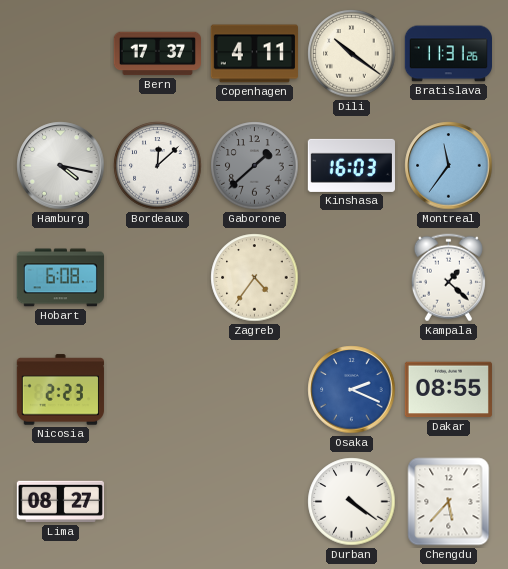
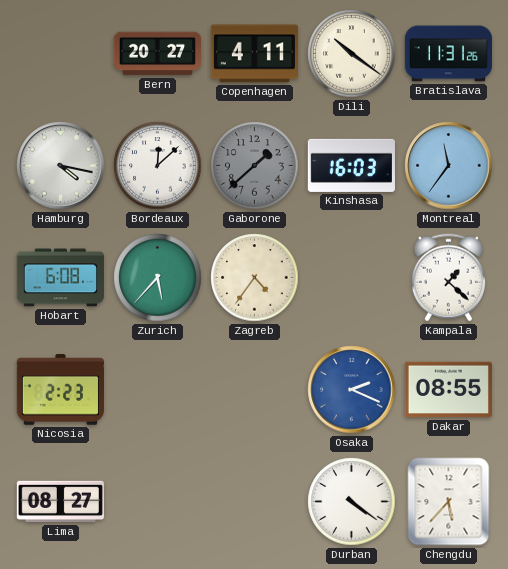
Bern: 17:37 -> 20:27 (157, 54)
Zurich: none -> 5:37 (158, 278)
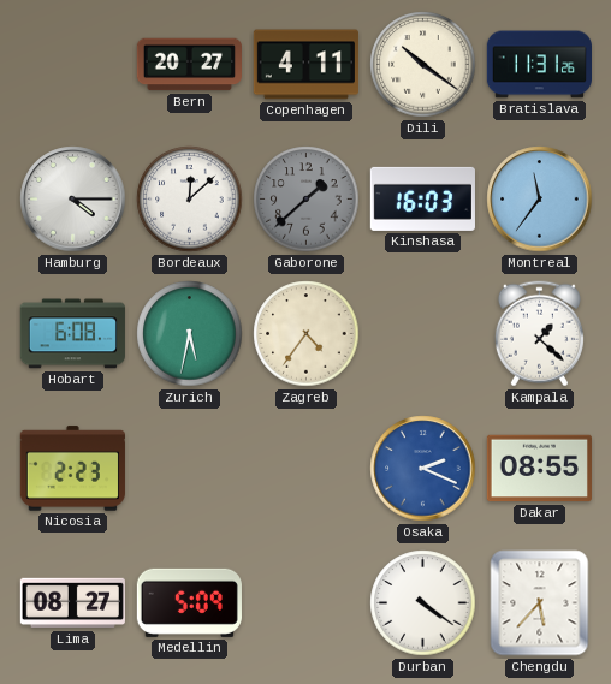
Hamburg: 4:17 -> 4:15 (73, 200)
Zurich: 5:37 -> 5:32 (190, 334)
Medellin: none -> 5:09 (189, 602)
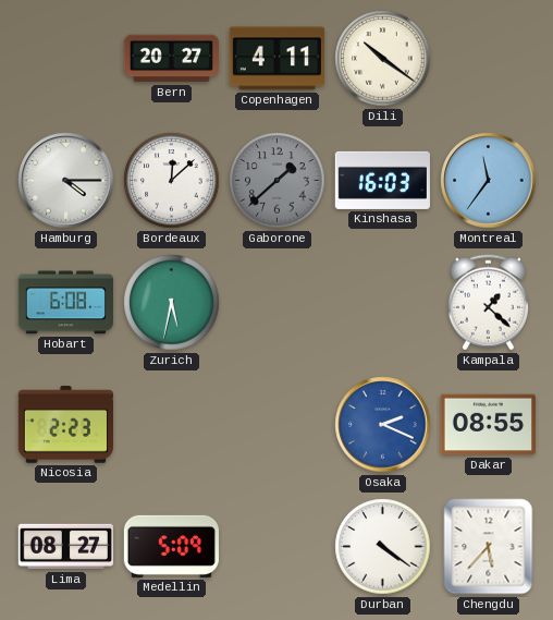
Bratislava: 11:31 -> none (539, 65)
Zagreb: 4:36 -> none (307, 334)
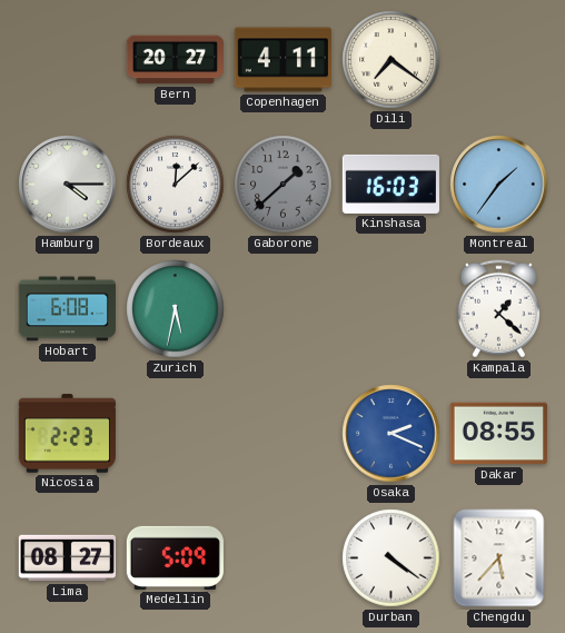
Dili: 10:21 -> 7:21 (391, 60)
Montreal: 11:36 -> 1:36 (499, 185)
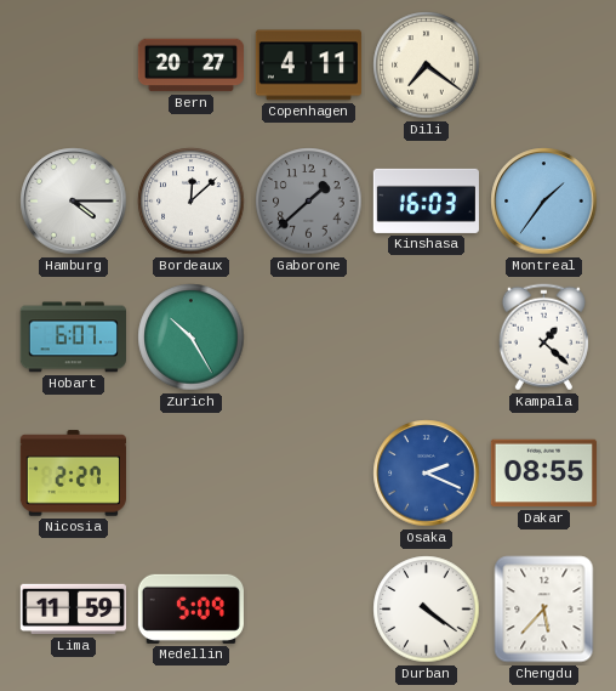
Hobart: 6:08 -> 6:07 (73, 338)
Zurich: 5:32 -> 10:25 (192, 338)
Nicosia: 2:23 -> 2:27 (73, 474)
Lima: 08:27 -> 11:59 (73, 610)
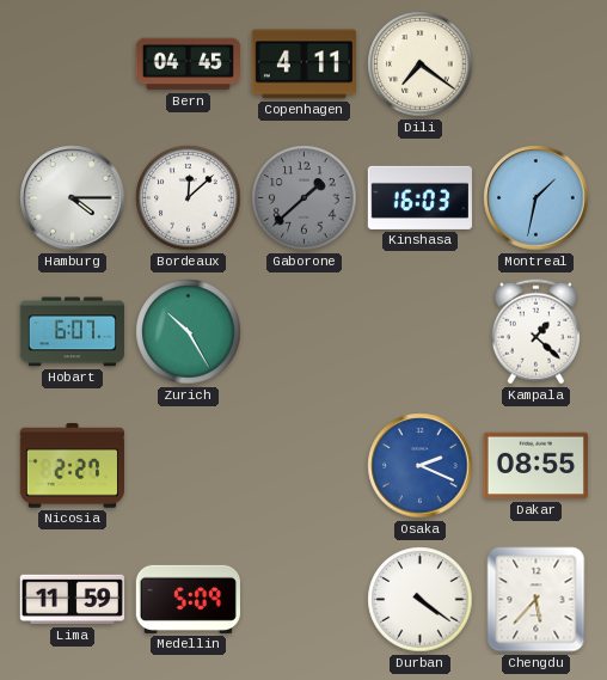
Bern: 20:27 -> 04:45 (188, 65)
Montreal: 1:36 -> 1:32 (537, 198)
